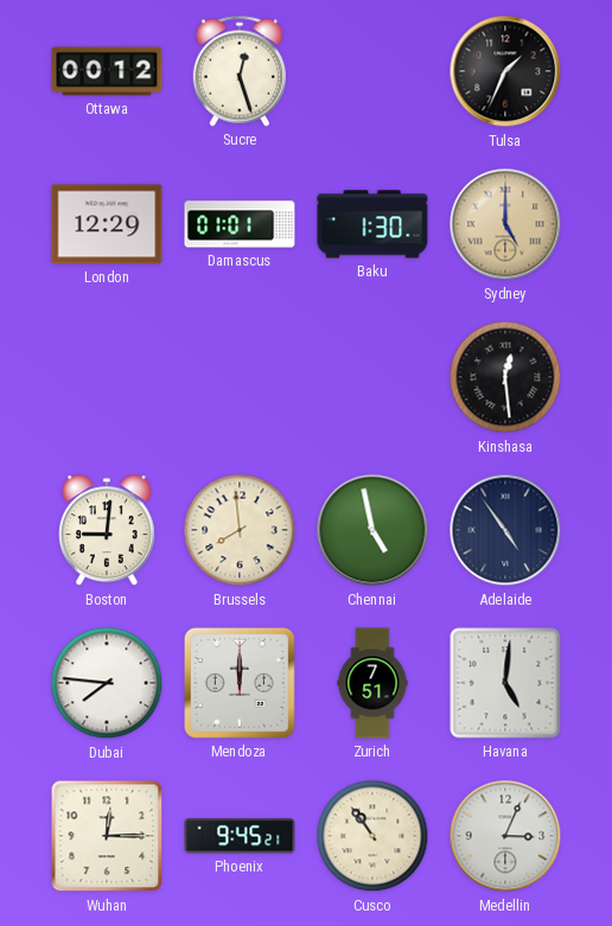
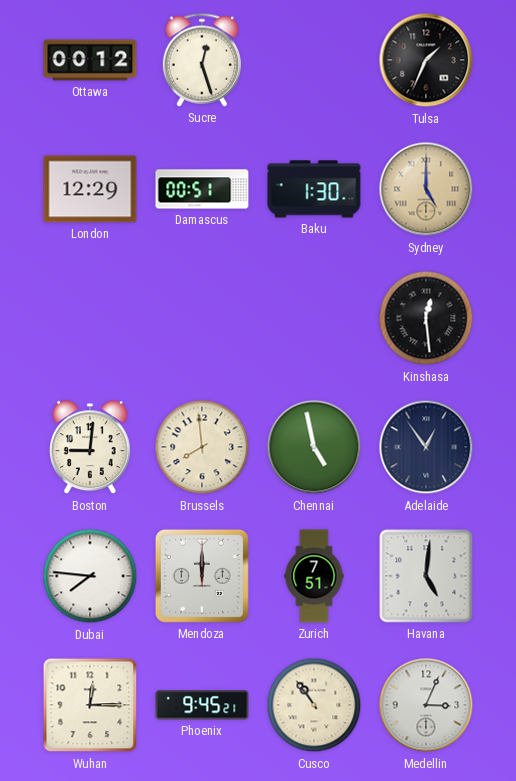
Damascus: 01:01 -> 00:51 (202, 189)
Adelaide: 4:54 -> 12:54 (426, 447)
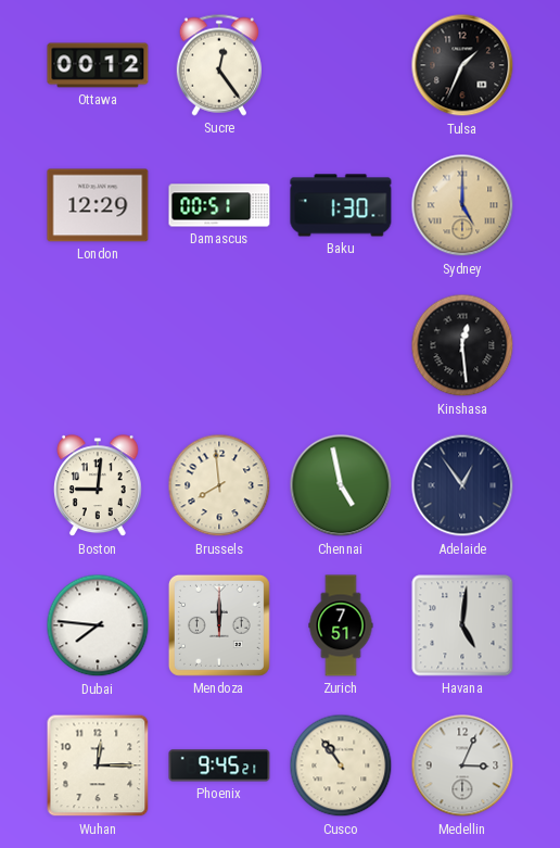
Sucre: 12:27 -> 12:24 (218, 65)
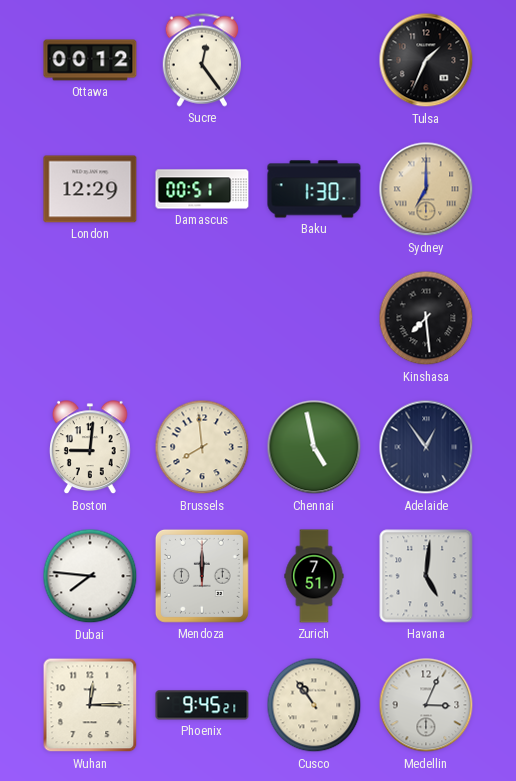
Sydney: 5:00 -> 7:00 (426, 189)
Kinshasa: 12:29 -> 7:29 (426, 318)
